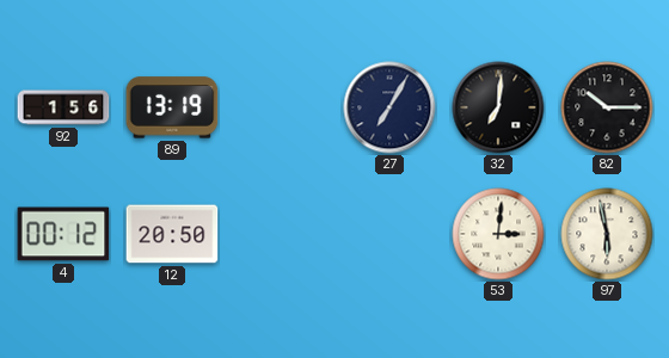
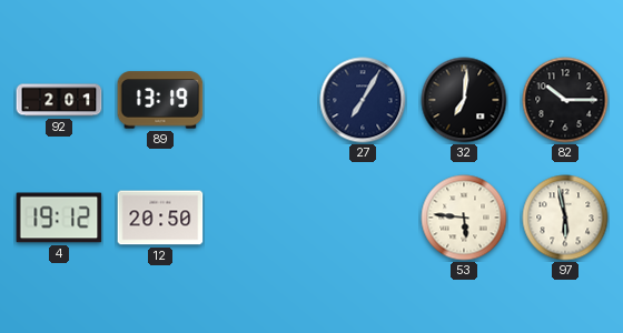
92: 1:56 -> 2:01 (59, 100)
4: 00:12 -> 19:12 (59, 218)
53: 3:01 -> 5:46 (464, 218)
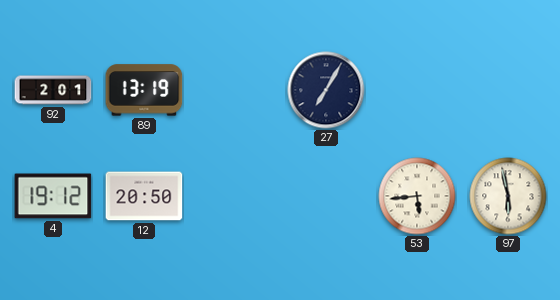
32: 7:01 -> none (464, 100)
82: 10:15 -> none (565, 100)
53: 5:46 -> 5:44 (417, 196)
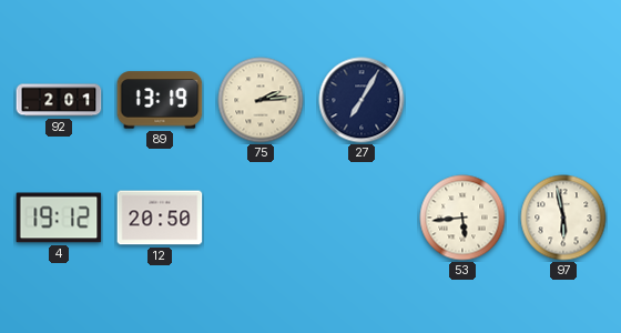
75: none -> 2:14 (261, 100)
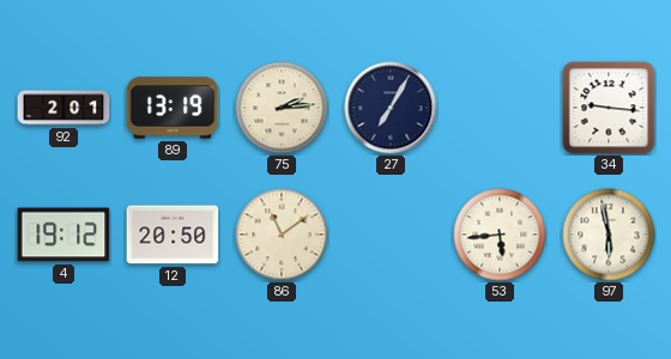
34: none -> 9:16 (609, 108)
86: none -> 11:09 (282, 235)
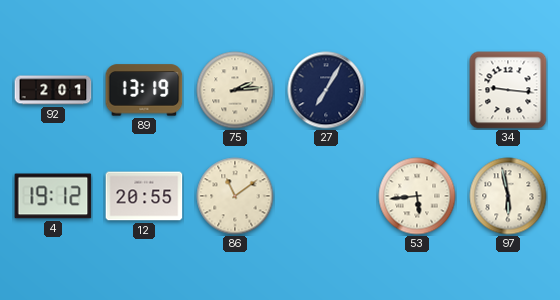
12: 20:50 -> 20:55 (144, 196)
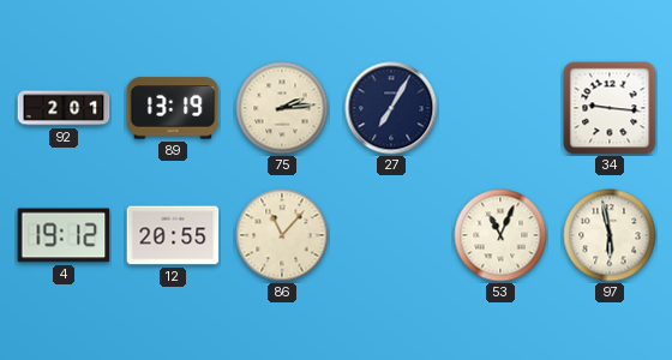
86: 11:09 -> 11:07 (282, 235)
53: 5:44 -> 11:04 (500, 235)
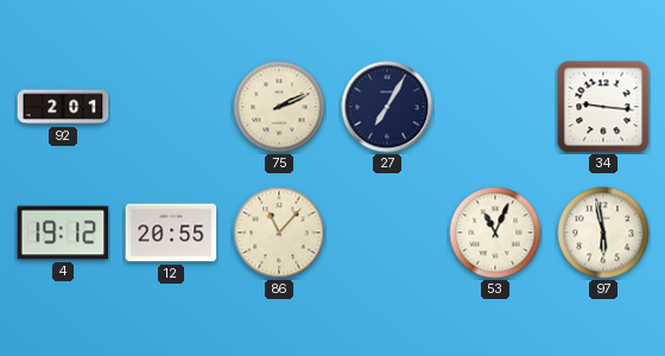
89: 13:19 -> none (173, 108)
75: 2:14 -> 2:11 (279, 107)
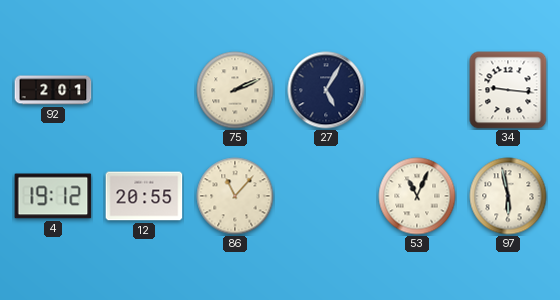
27: 7:05 -> 5:05 (326, 90)
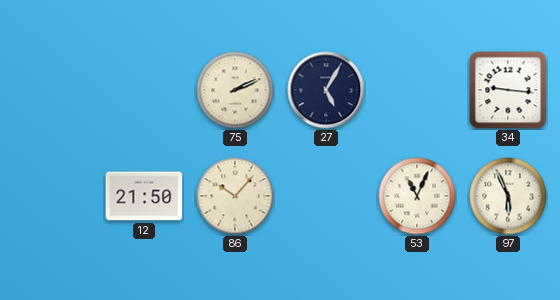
92: 2:01 -> none (53, 90)
4: 19:12 -> none (53, 196)
12: 20:55 -> 21:50 (144, 196)
86: 11:07 -> 10:07 (235, 196)
97: 5:58 -> 5:56 (508, 196)
